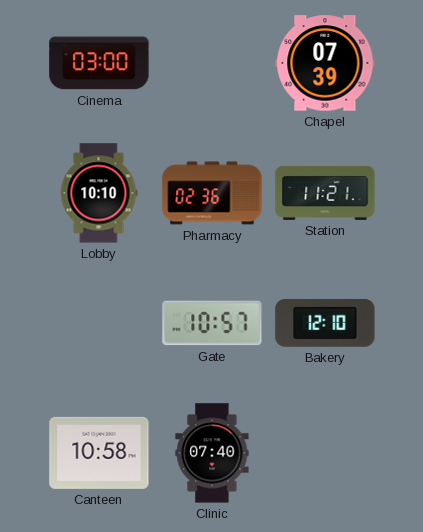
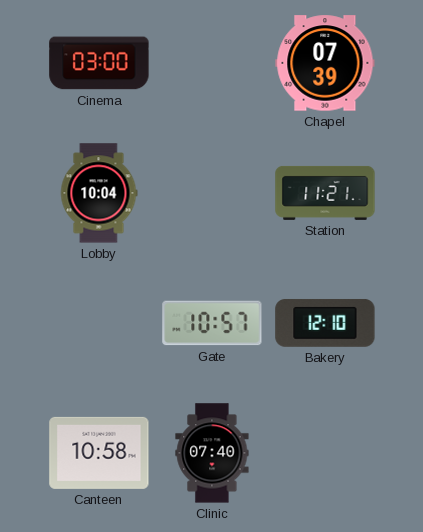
Lobby: 10:10 -> 10:04 (99, 193)
Pharmacy: 02:36 -> none (212, 193)
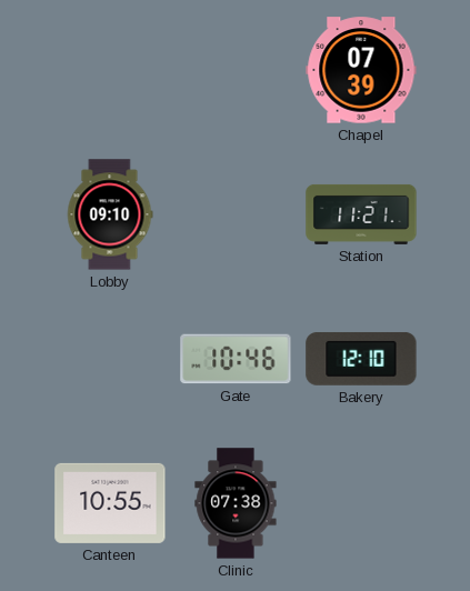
Cinema: 03:00 -> none (99, 63)
Lobby: 10:04 -> 09:10 (110, 214)
Gate: 10:57 -> 10:46 (236, 359)
Canteen: 10:58 -> 10:55 (110, 503)
Clinic: 07:40 -> 07:38 (236, 503)
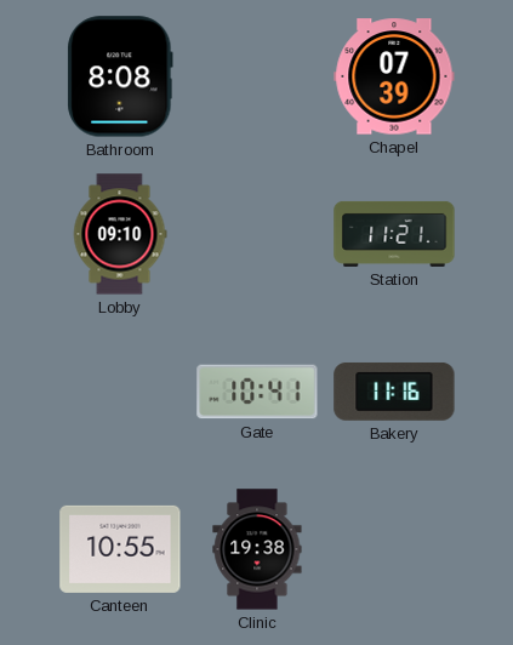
Bathroom: none -> 8:08 (120, 76)
Gate: 10:46 -> 10:41 (257, 392)
Bakery: 12:10 -> 11:16 (394, 392)
Clinic: 07:38 -> 19:38 (257, 549)
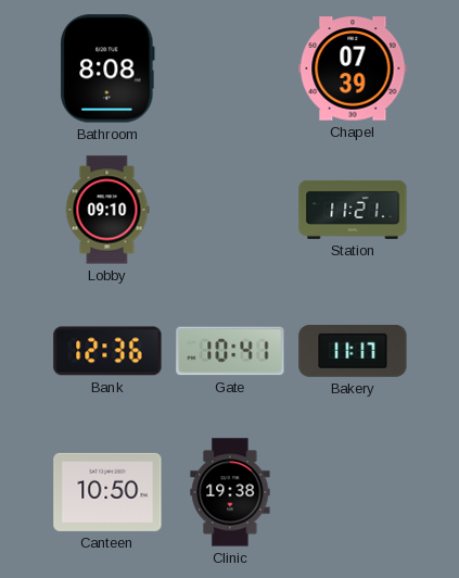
Bank: none -> 12:36 (107, 351)
Bakery: 11:16 -> 11:17 (353, 351)
Canteen: 10:55 -> 10:50 (107, 492)
